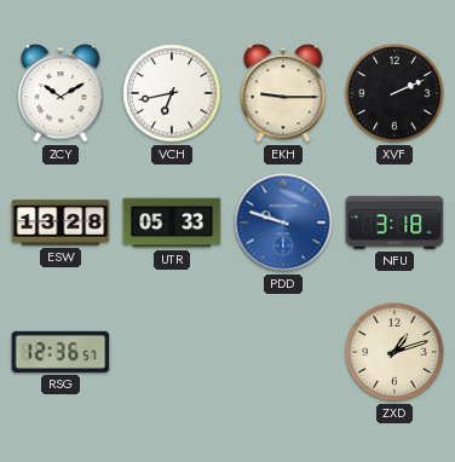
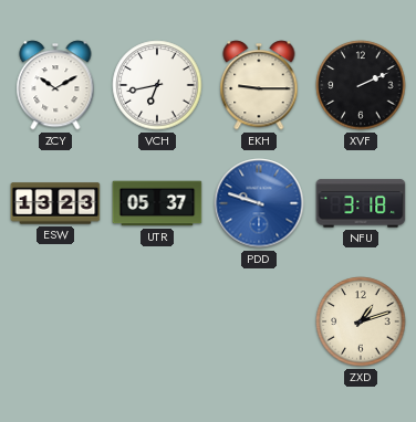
ESW: 13:28 -> 13:23 (55, 203)
UTR: 05:33 -> 05:37 (157, 203)
RSG: 12:36 -> none (61, 352)
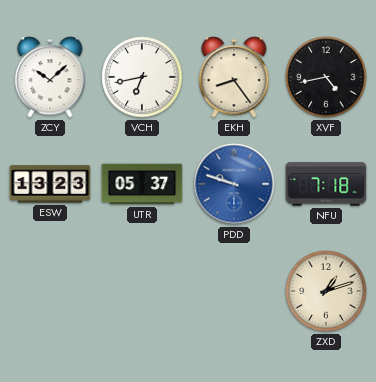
ZCY: 10:10 -> 10:08 (50, 77)
EKH: 9:15 -> 8:24 (234, 77)
XVF: 2:11 -> 4:43 (326, 77)
NFU: 3:18 -> 7:18 (326, 184)
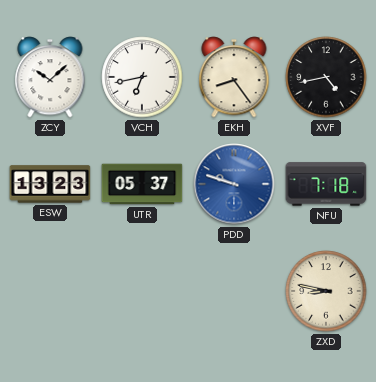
ZXD: 1:12 -> 8:47 (326, 291)
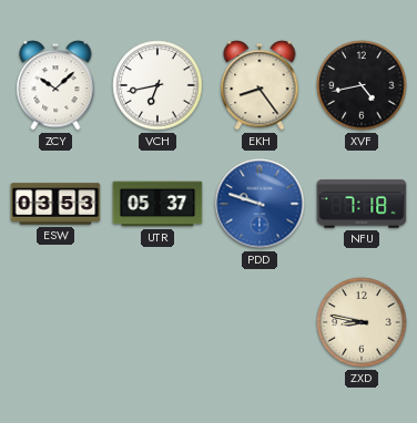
ESW: 13:23 -> 03:53 (55, 204)
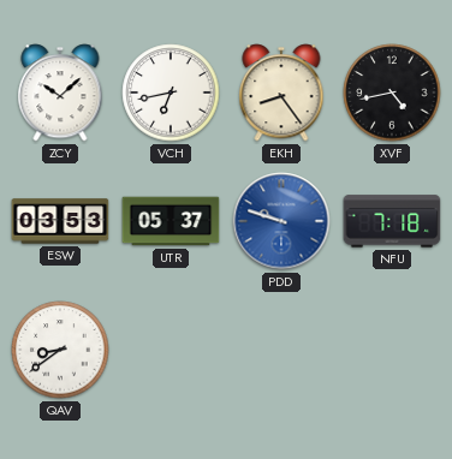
QAV: none -> 8:39 (60, 350)
ZXD: 8:47 -> none (362, 322)
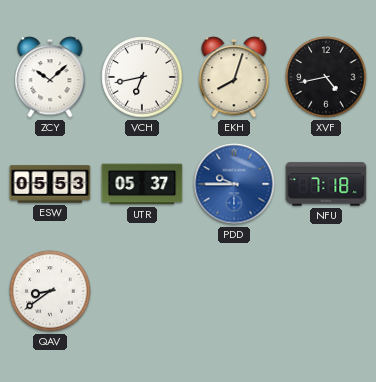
EKH: 8:24 -> 8:03 (234, 77)
ESW: 03:53 -> 05:53 (50, 184)
PDD: 9:48 -> 9:45 (234, 184)
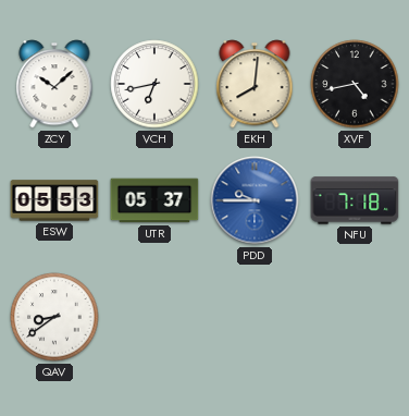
EKH: 8:03 -> 8:01 (255, 84)
